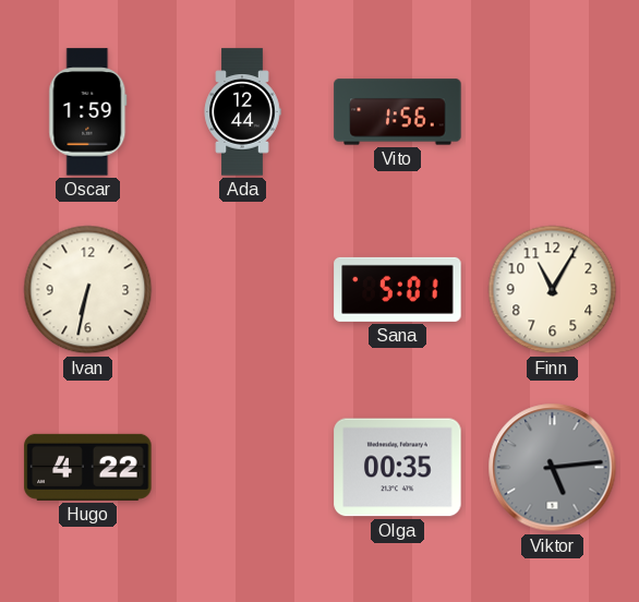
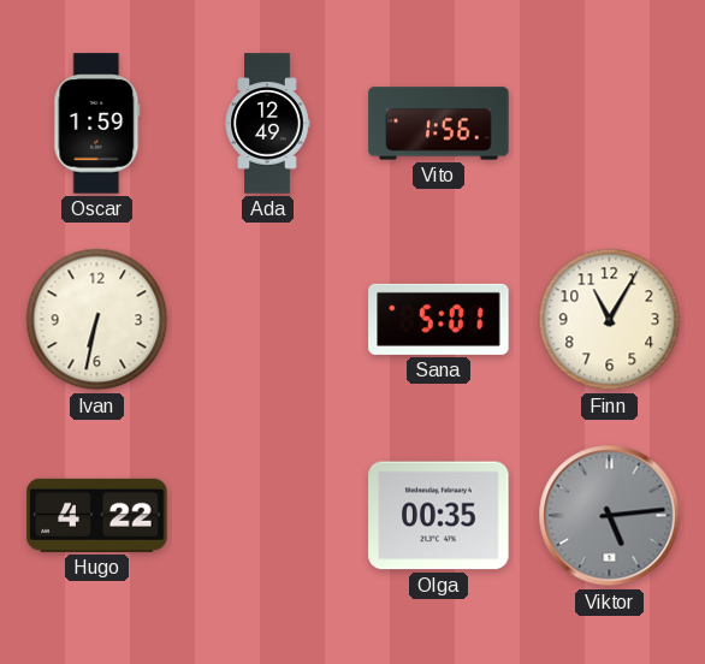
Ada: 12:44 -> 12:49 (267, 124)
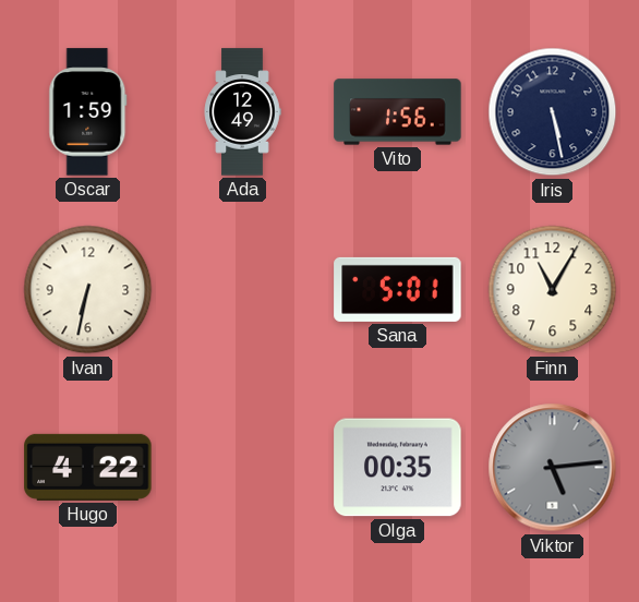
Iris: none -> 5:28 (553, 112)
